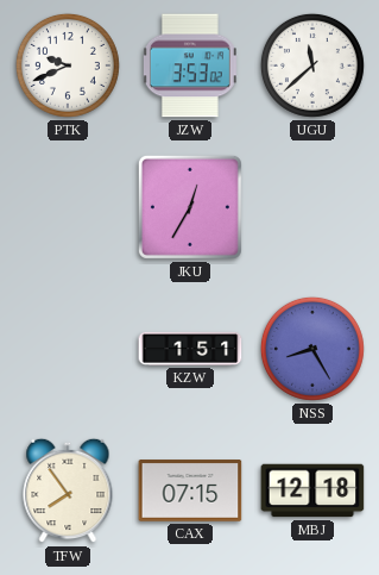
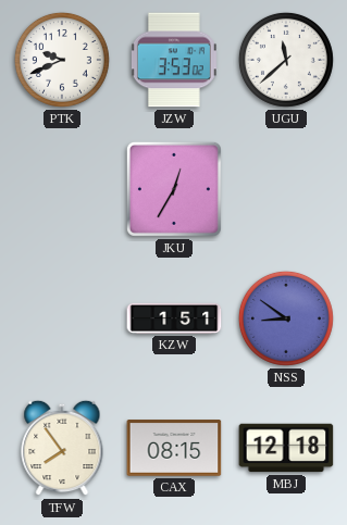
NSS: 8:25 -> 8:51 (286, 318)
CAX: 07:15 -> 08:15 (174, 448)
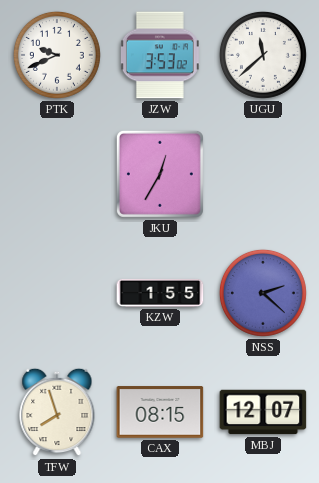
KZW: 1:51 -> 1:55 (160, 293)
NSS: 8:51 -> 2:22 (263, 293)
TFW: 7:54 -> 7:57 (57, 412)
MBJ: 12:18 -> 12:07 (263, 412)
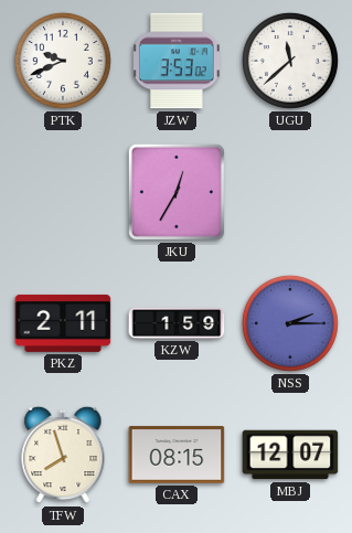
PKZ: none -> 2:11 (63, 323)
KZW: 1:55 -> 1:59 (177, 323)
NSS: 2:22 -> 2:15 (290, 323)
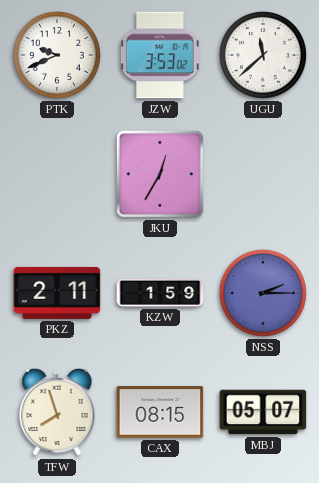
MBJ: 12:07 -> 05:07 (263, 412)
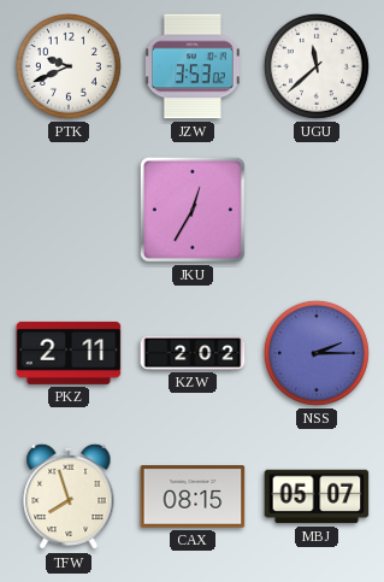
KZW: 1:59 -> 2:02 (193, 353)
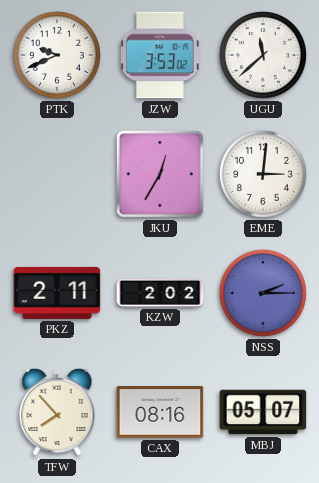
EME: none -> 3:01 (263, 174)
TFW: 7:57 -> 7:53 (57, 412)
CAX: 08:15 -> 08:16 (160, 412)
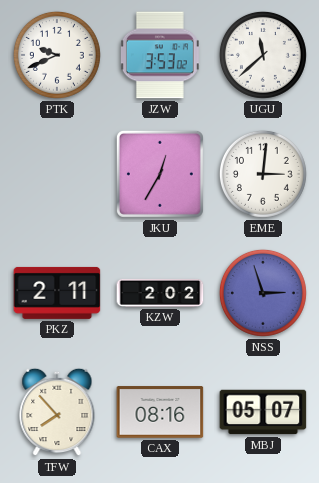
NSS: 2:15 -> 2:57 (263, 293)
